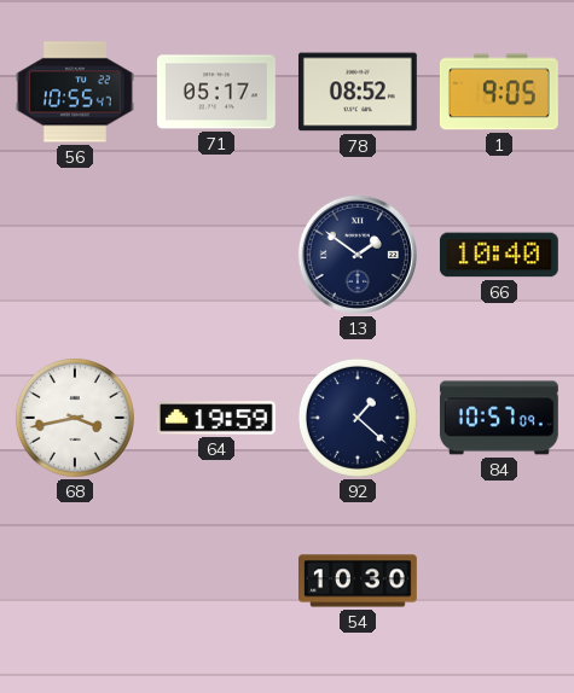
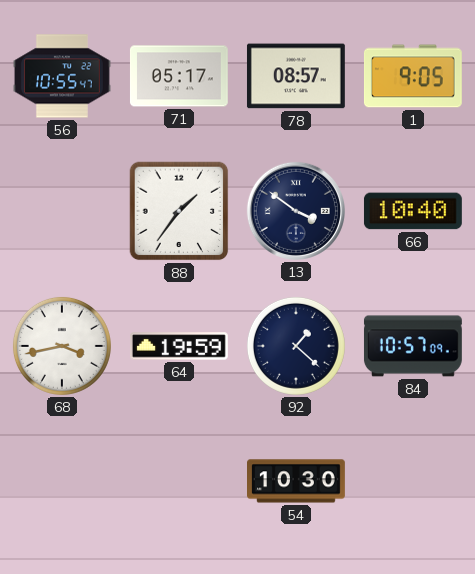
78: 08:52 -> 08:57 (296, 76)
88: none -> 1:36 (179, 211)
13: 1:51 -> 3:51 (296, 211)
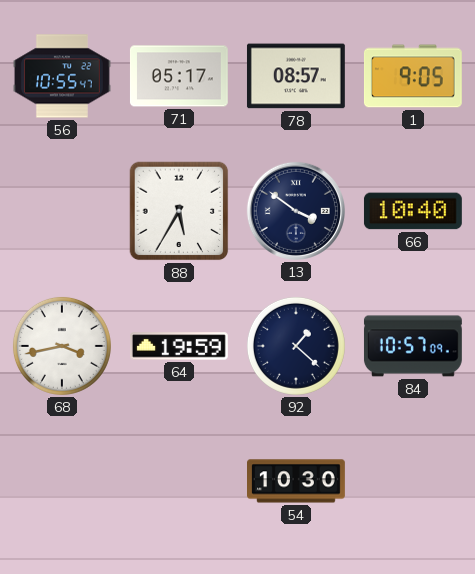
88: 1:36 -> 5:35 (179, 211)
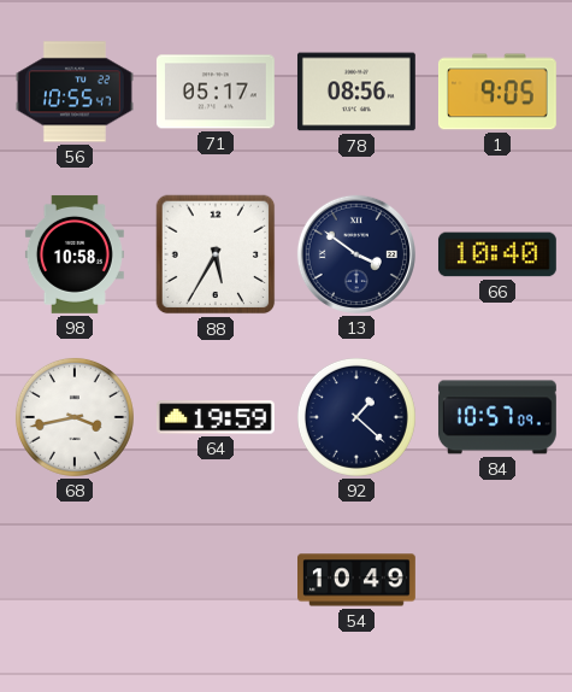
78: 08:57 -> 08:56 (356, 92)
98: none -> 10:58 (75, 254)
54: 10:30 -> 10:49 (358, 580)
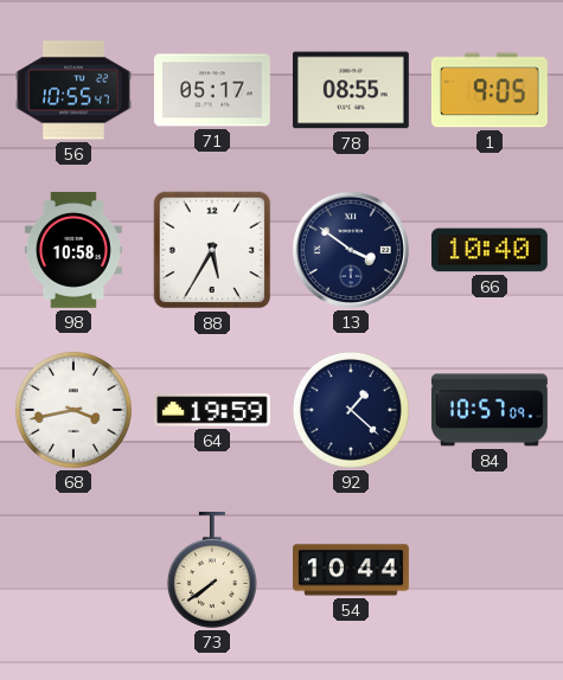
78: 08:56 -> 08:55 (351, 90)
73: none -> 7:39 (212, 570)
54: 10:49 -> 10:44 (352, 570)
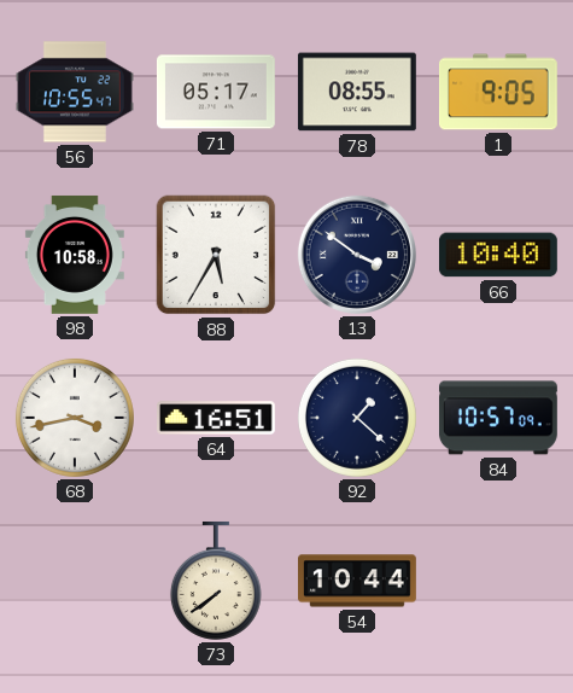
64: 19:59 -> 16:51 (216, 418)
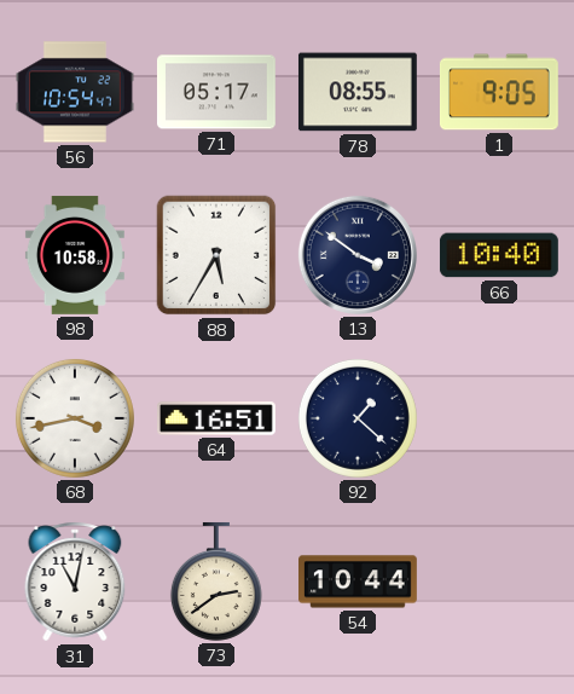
56: 10:55 -> 10:54 (75, 92)
84: 10:57 -> none (498, 418)
31: none -> 11:02 (75, 582)
73: 7:39 -> 2:39 (216, 582)
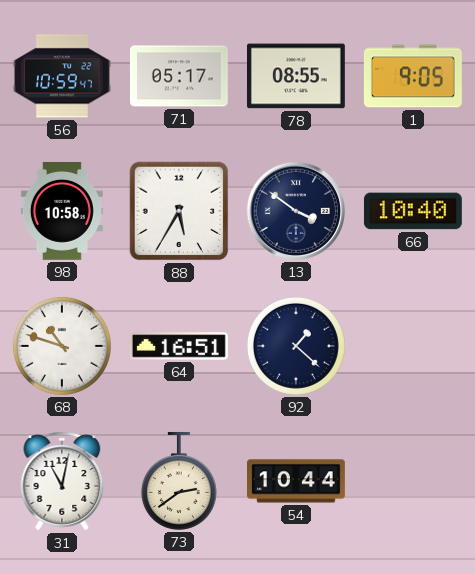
56: 10:54 -> 10:59 (62, 76)
68: 3:43 -> 10:48 (62, 346)
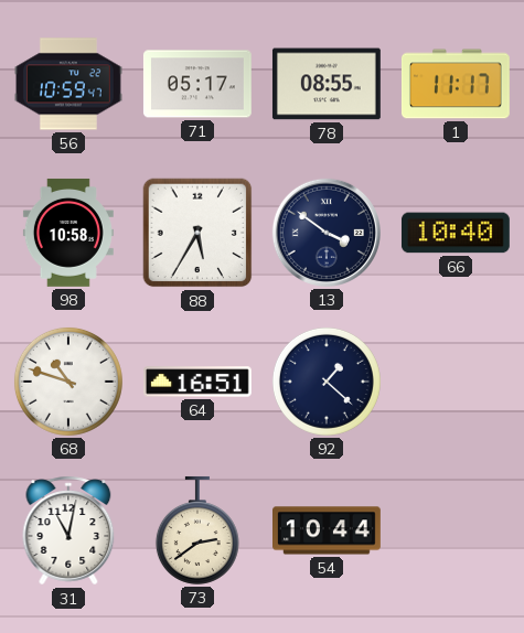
1: 9:05 -> 11:17 (456, 84)
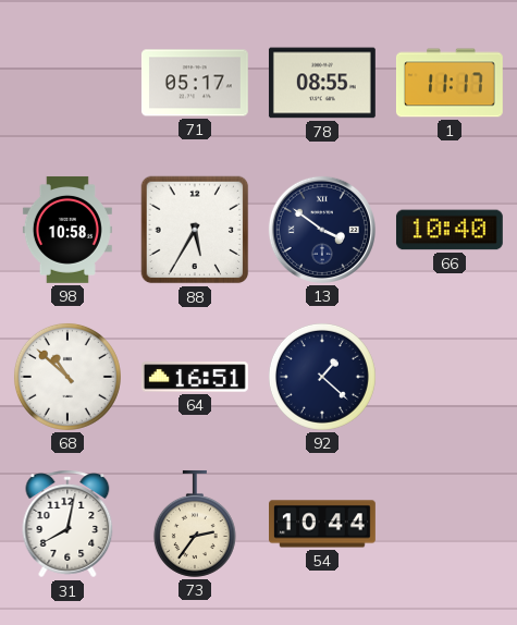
56: 10:59 -> none (68, 84)
68: 10:48 -> 10:52 (67, 377)
31: 11:02 -> 8:02 (67, 524)
73: 2:39 -> 2:36 (195, 524)
